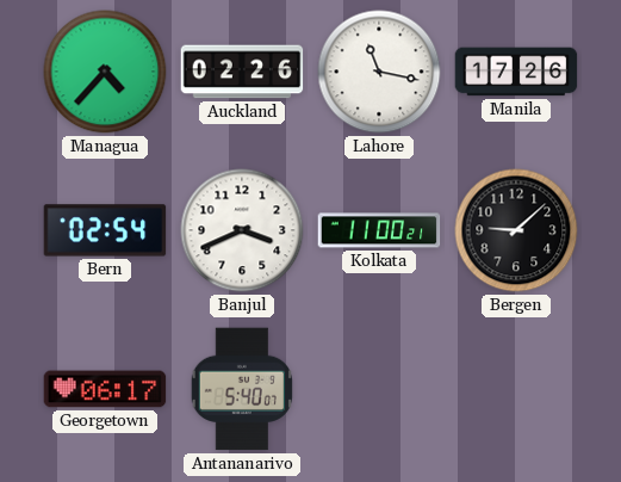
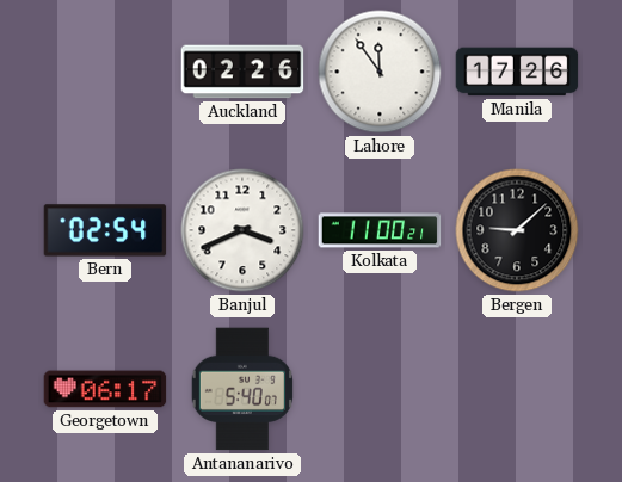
Managua: 4:37 -> none (105, 72)
Lahore: 11:17 -> 11:54 (380, 72)
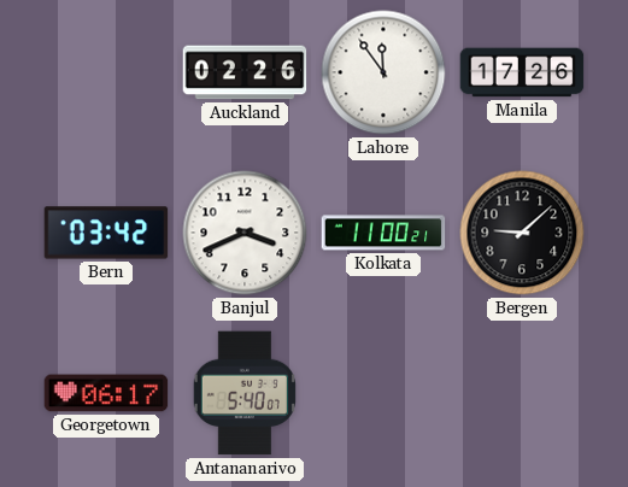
Bern: 02:54 -> 03:42 (106, 233)
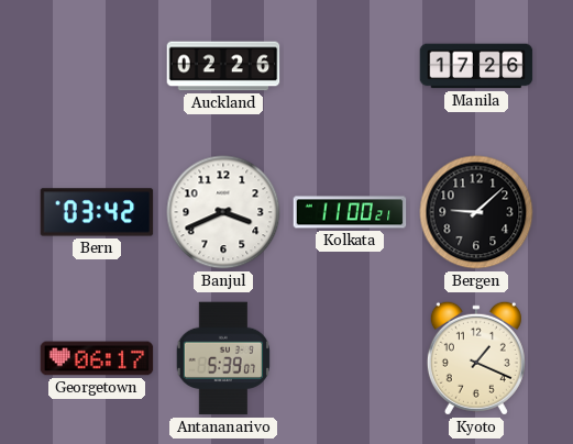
Lahore: 11:54 -> none (383, 72)
Antananarivo: 5:40 -> 5:39 (223, 358)
Kyoto: none -> 1:19 (476, 358)
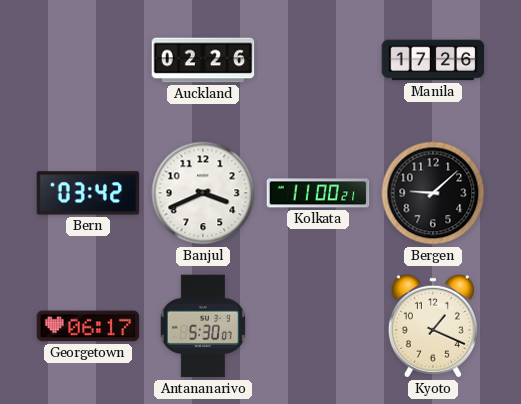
Antananarivo: 5:39 -> 5:30 (203, 326)
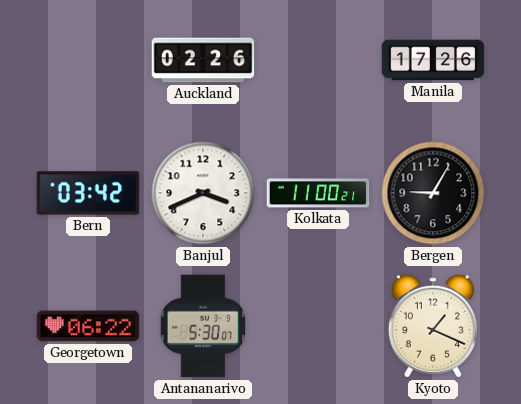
Bergen: 9:08 -> 9:05 (433, 193)
Georgetown: 06:17 -> 06:22 (88, 326)
